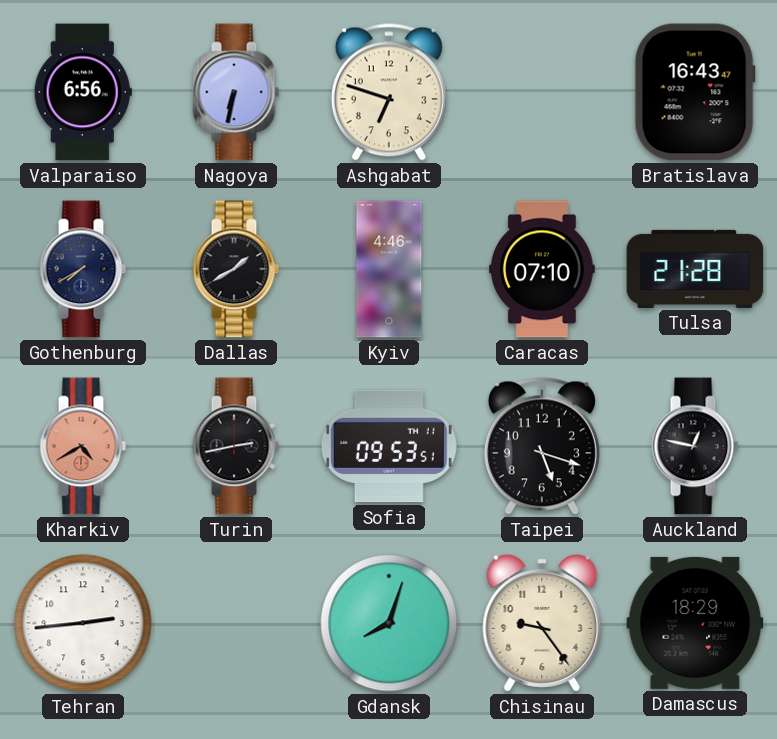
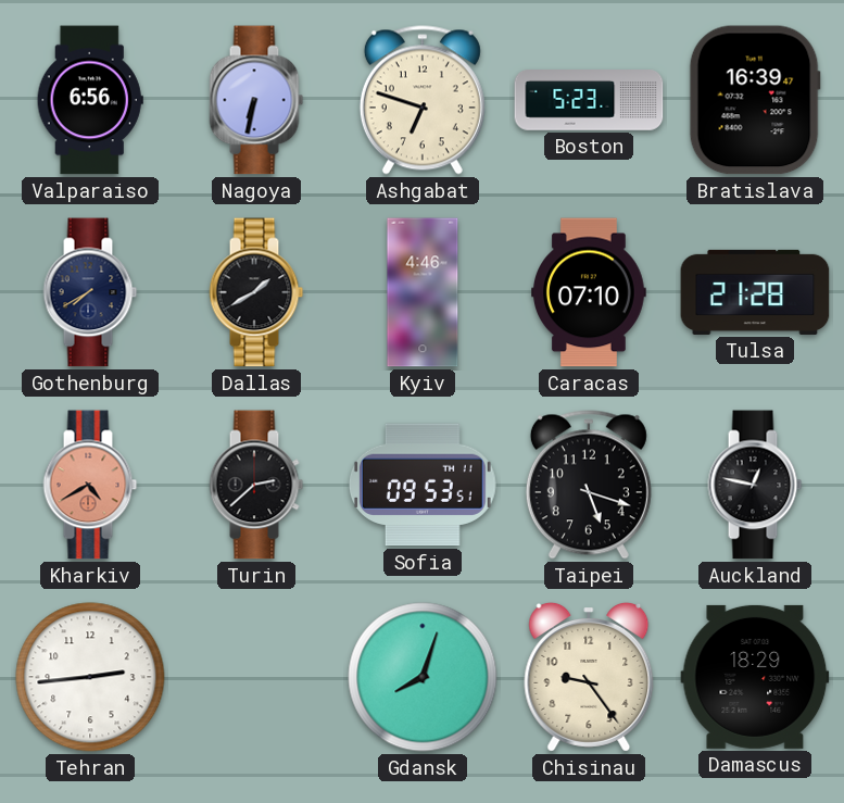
Boston: none -> 5:23 (589, 100)
Bratislava: 16:43 -> 16:39 (755, 100)
Turin: 2:43 -> 2:38 (256, 485)
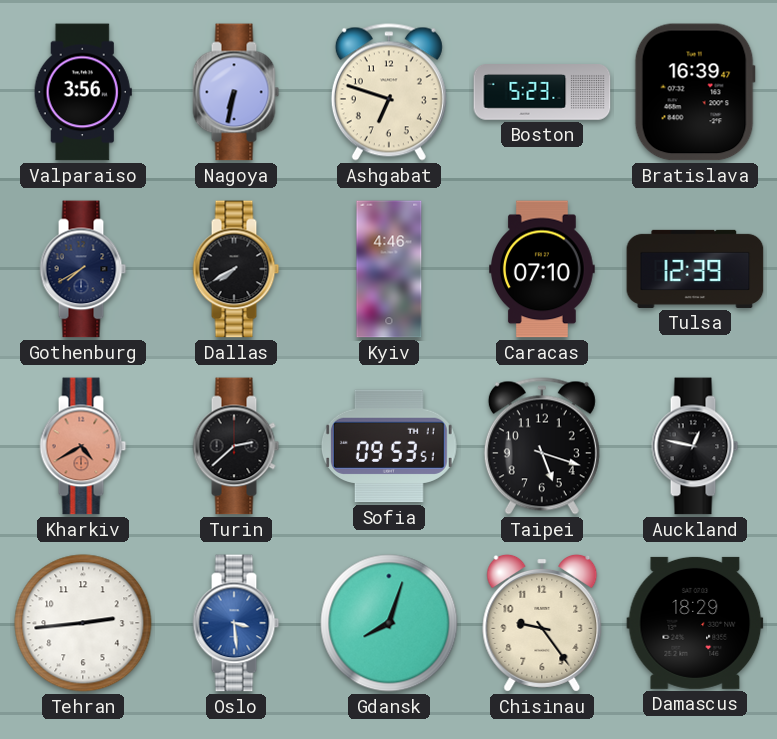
Valparaiso: 6:56 -> 3:56 (83, 92)
Dallas: 1:40 -> 7:40 (236, 269)
Tulsa: 21:28 -> 12:39 (695, 269)
Oslo: none -> 3:29 (236, 623)
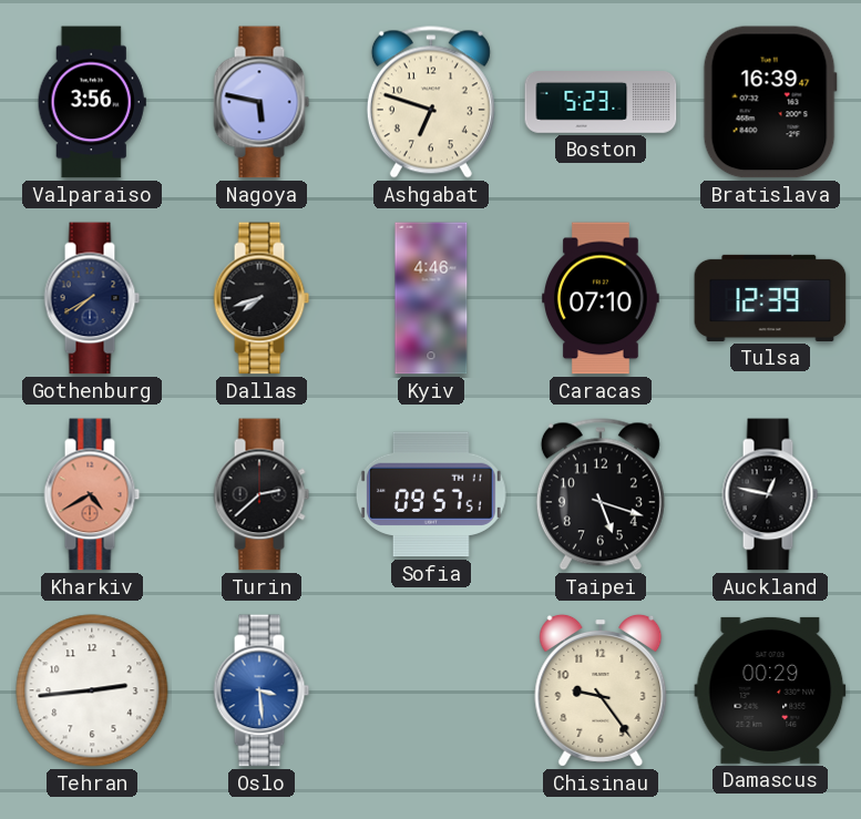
Nagoya: 6:32 -> 5:47 (262, 102)
Dallas: 7:40 -> 7:42 (262, 298)
Sofia: 09:53 -> 09:57 (431, 494)
Gdansk: 8:03 -> none (389, 623)
Damascus: 18:29 -> 00:29 (770, 690)
